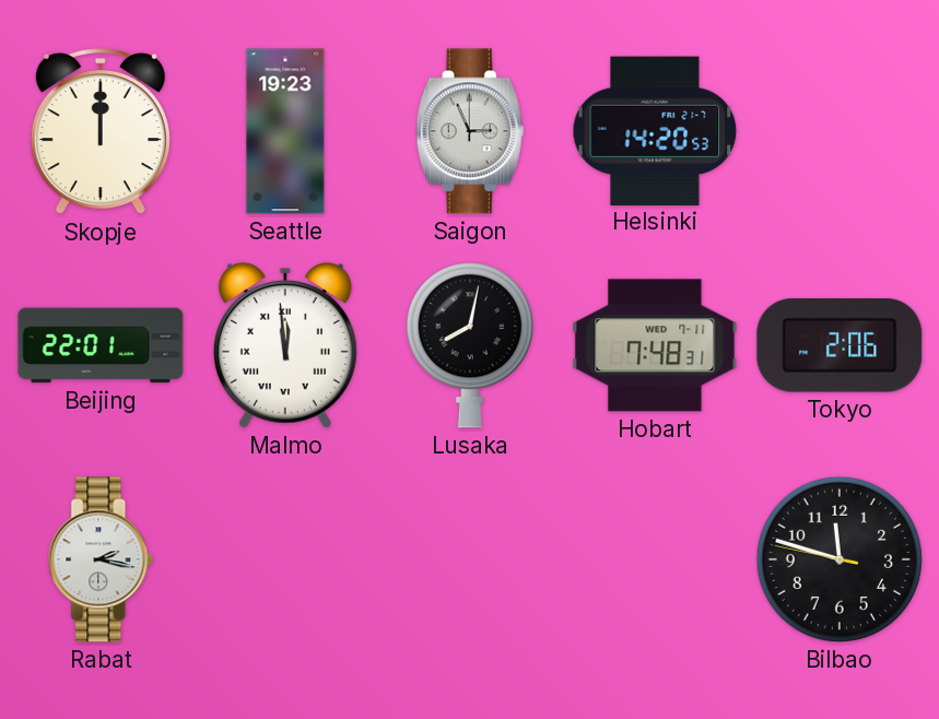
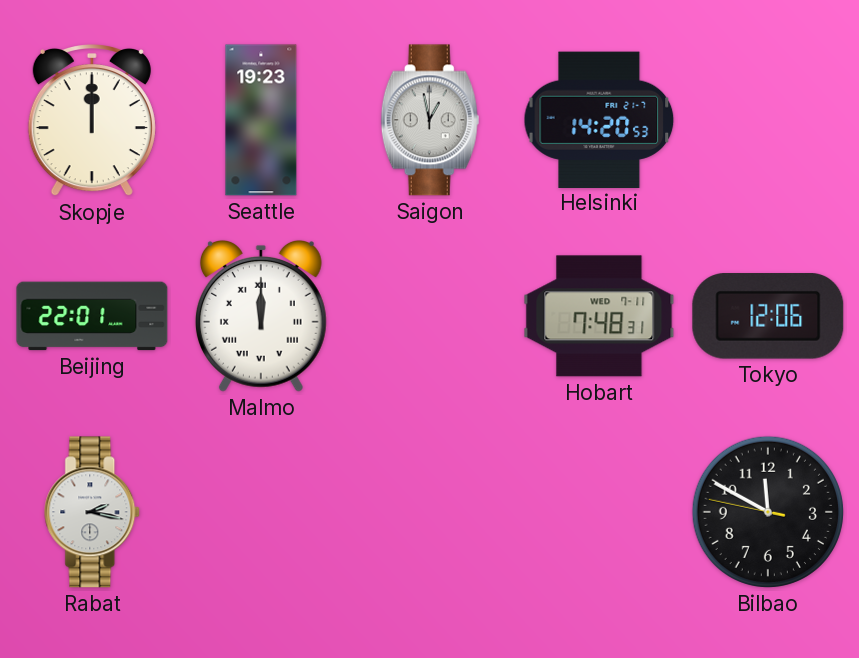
Saigon: 2:56 -> 12:58 (430, 120)
Malmo: 11:59 -> 12:00 (261, 316)
Lusaka: 8:02 -> none (470, 345)
Tokyo: 2:06 -> 12:06 (768, 316)
Bilbao: 11:47 -> 11:49 (768, 512)
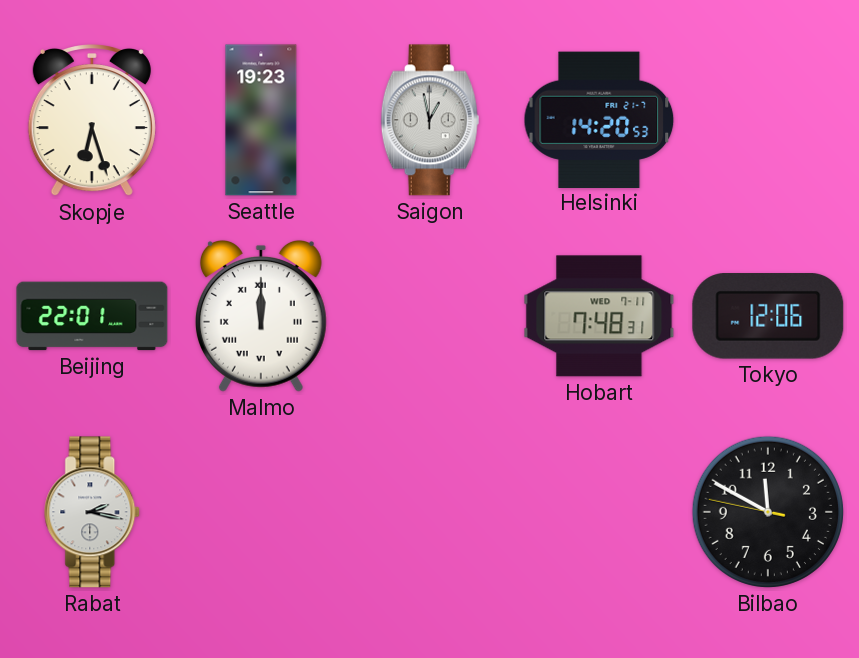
Skopje: 12:00 -> 6:27 (92, 121)
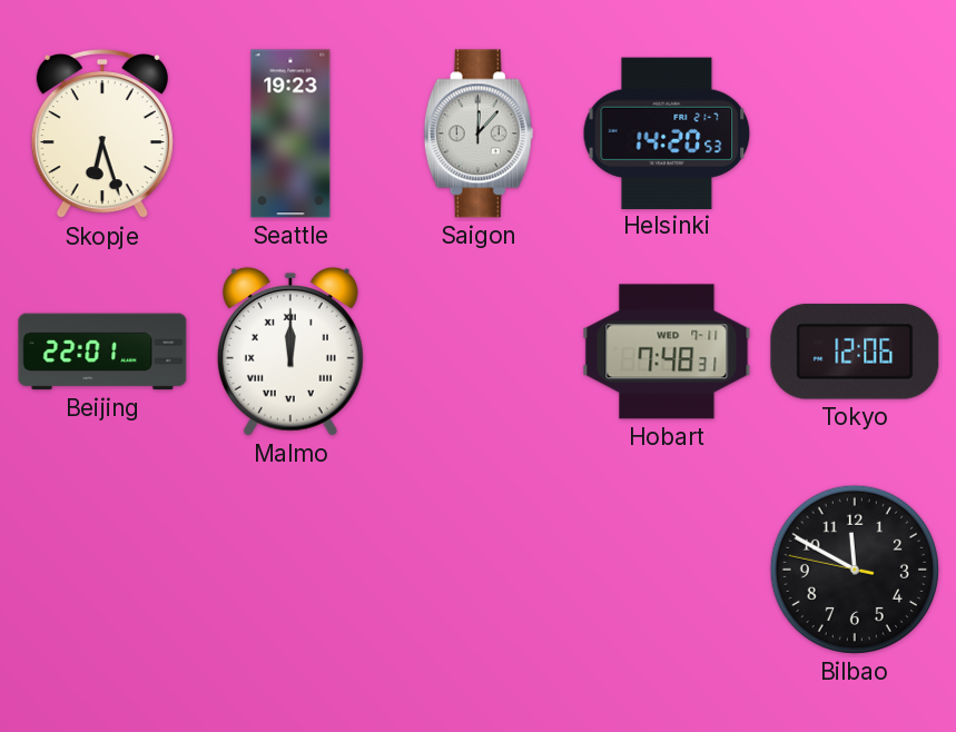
Saigon: 12:58 -> 12:07 (479, 133)
Rabat: 2:17 -> none (93, 512)
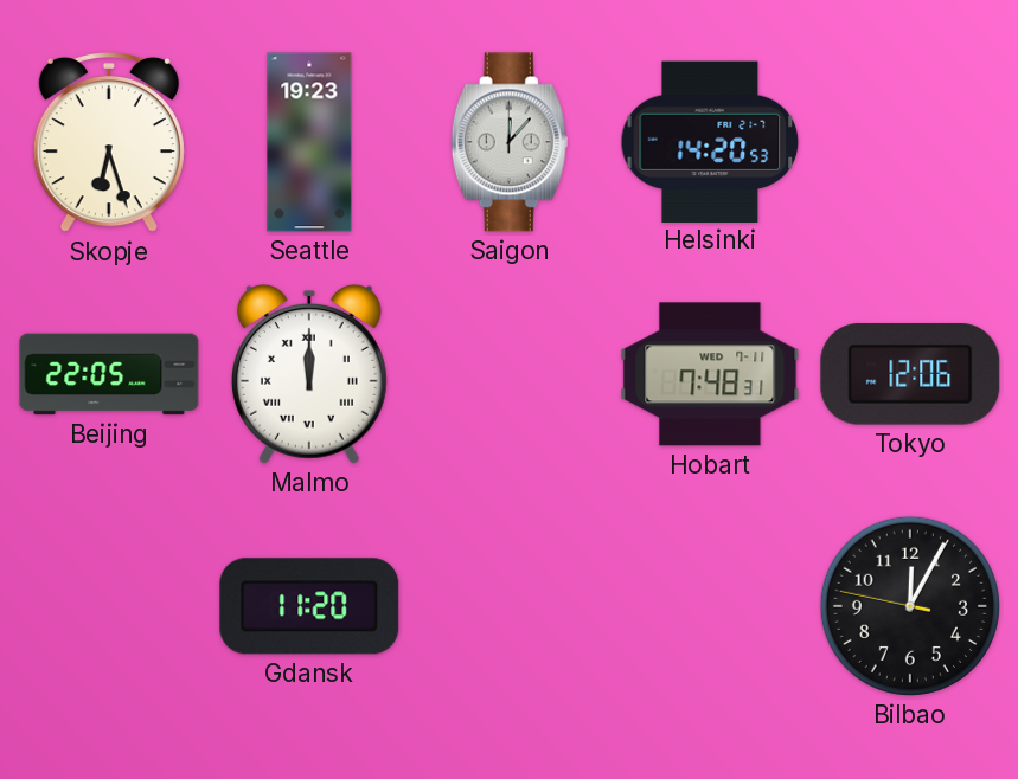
Beijing: 22:01 -> 22:05 (109, 374)
Gdansk: none -> 11:20 (309, 606)
Bilbao: 11:49 -> 12:04 (910, 606)
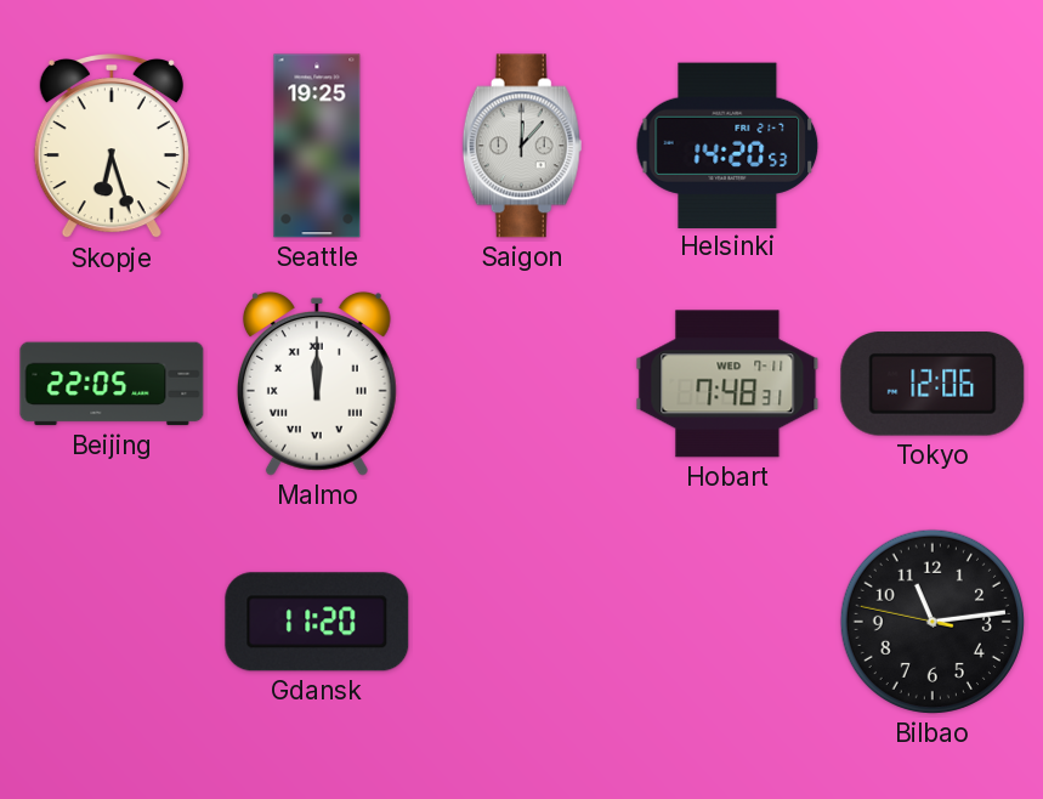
Seattle: 19:23 -> 19:25 (317, 146)
Bilbao: 12:04 -> 11:13 (933, 622)
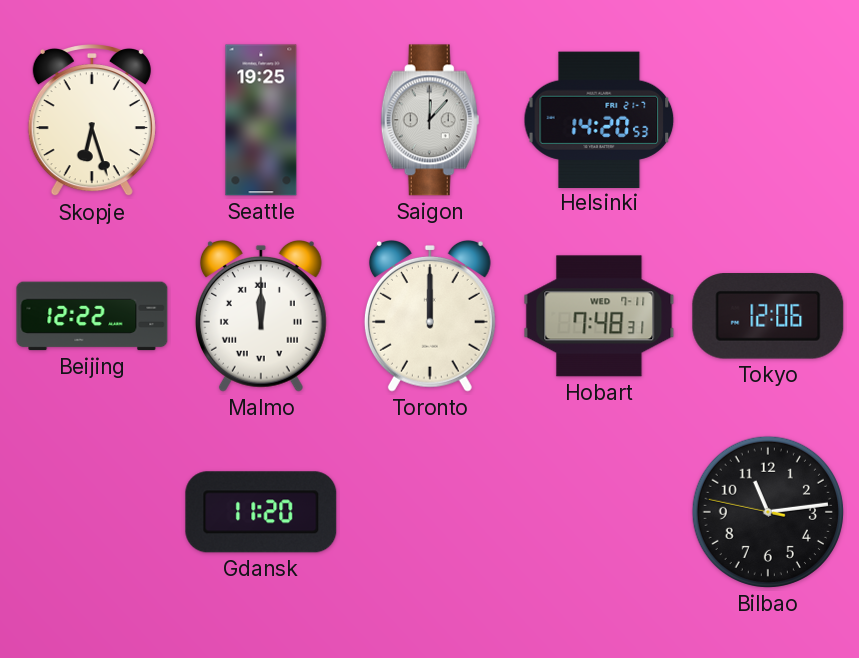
Beijing: 22:05 -> 12:22 (92, 316)
Toronto: none -> 12:00 (430, 316)
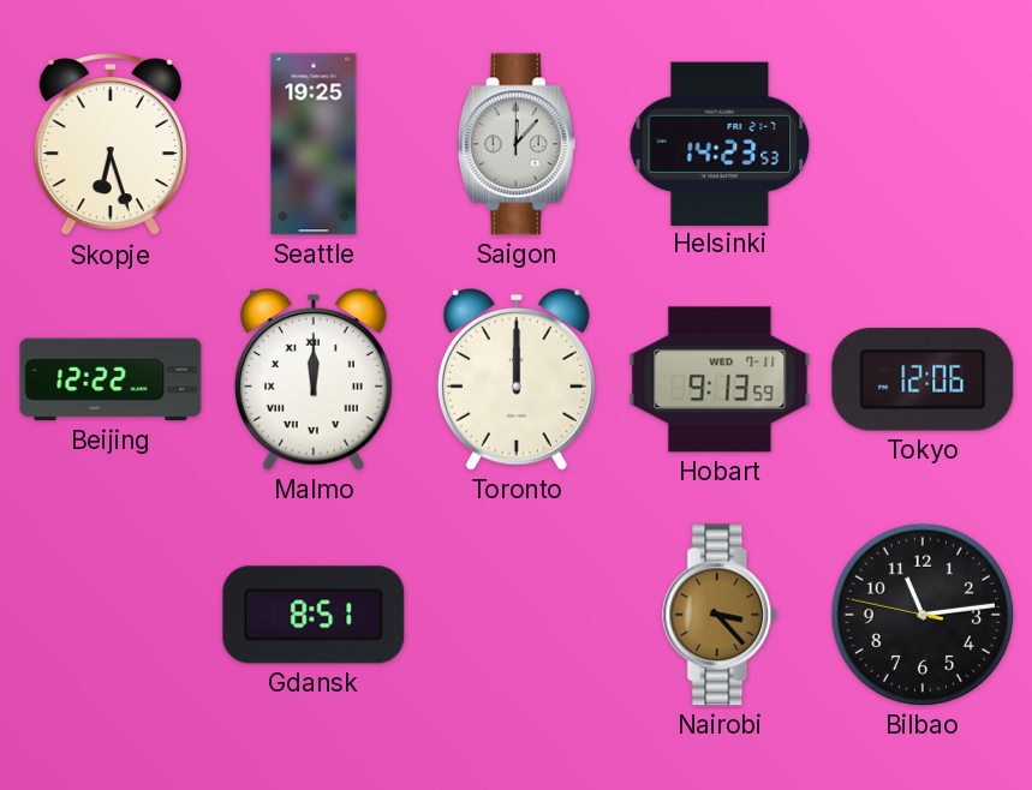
Helsinki: 14:20 -> 14:23 (720, 143)
Hobart: 7:48 -> 9:13 (720, 379)
Gdansk: 11:20 -> 8:51 (314, 615)
Nairobi: none -> 3:23 (721, 615)
